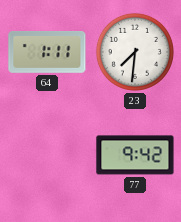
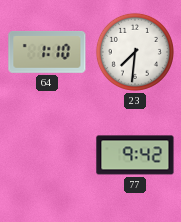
64: 1:11 -> 1:10 (47, 52)
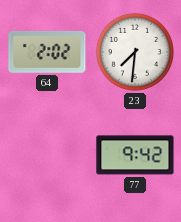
64: 1:10 -> 2:02 (47, 52)
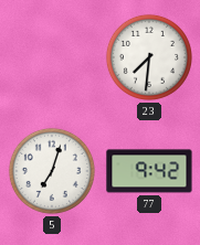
64: 2:02 -> none (47, 52)
5: none -> 7:03 (52, 171)
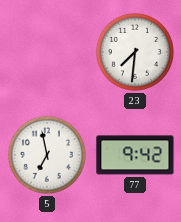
5: 7:03 -> 6:58 (47, 155)
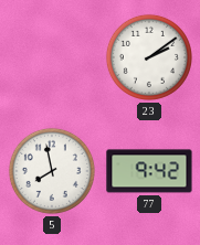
23: 7:31 -> 2:09 (149, 57)
5: 6:58 -> 7:58 (52, 171)
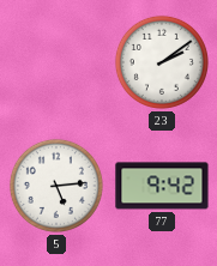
5: 7:58 -> 5:14 (56, 186)
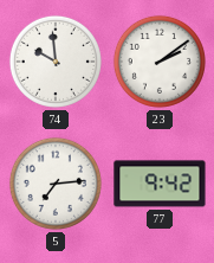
74: none -> 9:59 (56, 62)
5: 5:14 -> 7:14 (56, 184)
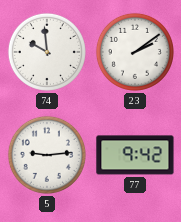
5: 7:14 -> 9:14 (47, 155)
